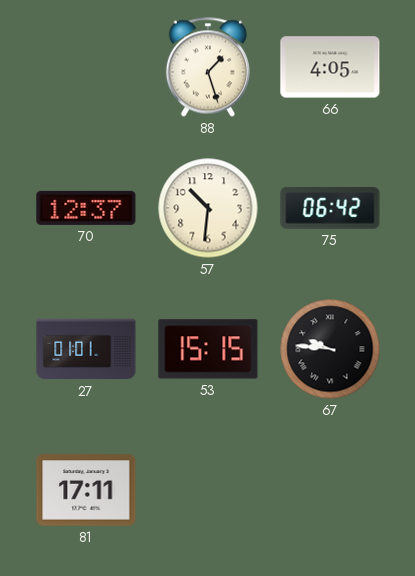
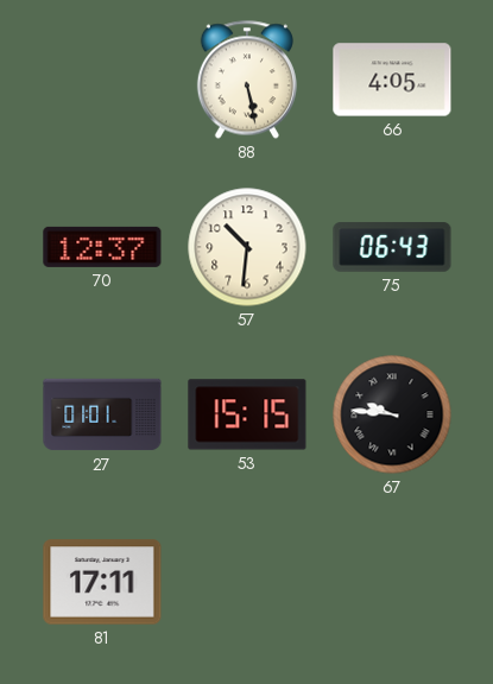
88: 1:27 -> 5:28 (247, 80)
75: 06:42 -> 06:43 (392, 247)
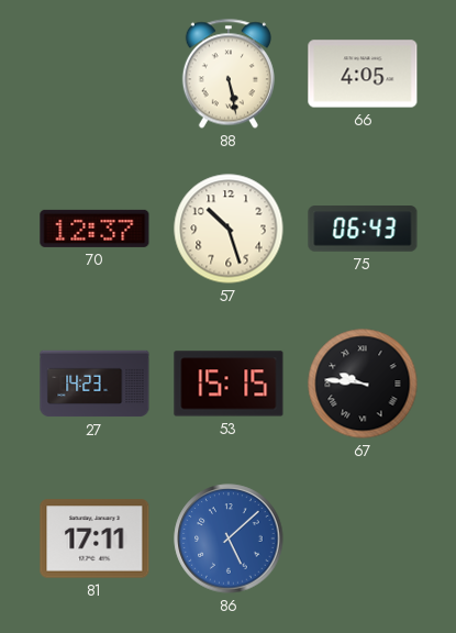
57: 10:31 -> 10:27 (229, 229)
27: 01:01 -> 14:23 (94, 384)
86: none -> 5:08 (229, 538)
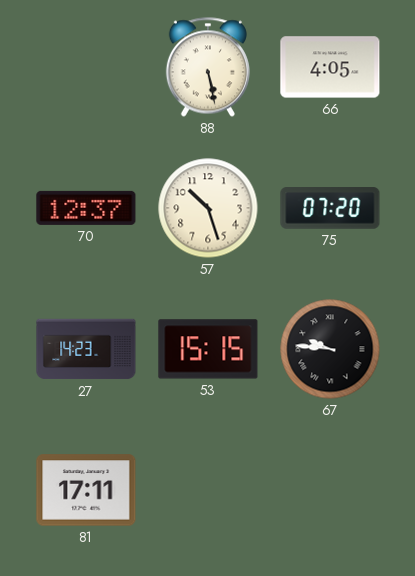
75: 06:43 -> 07:20 (330, 208)
86: 5:08 -> none (229, 538)
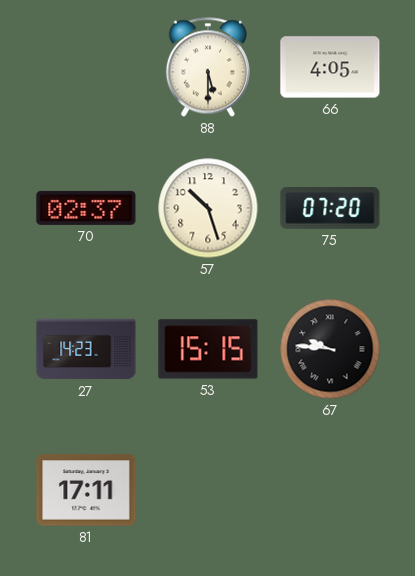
88: 5:28 -> 5:30 (208, 67)
70: 12:37 -> 02:37 (86, 208)
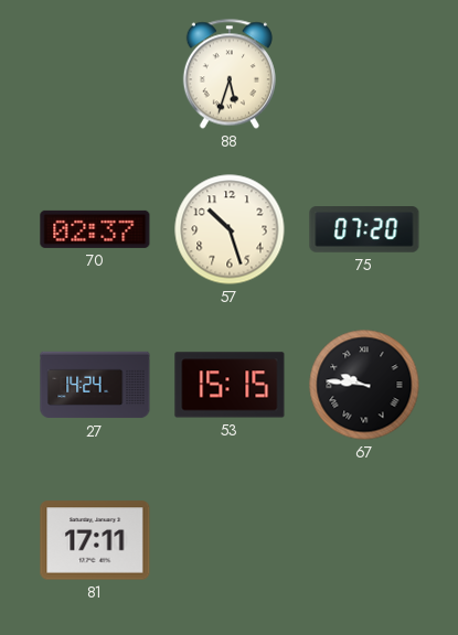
88: 5:30 -> 5:33 (230, 74)
66: 4:05 -> none (330, 67)
27: 14:23 -> 14:24 (95, 385)
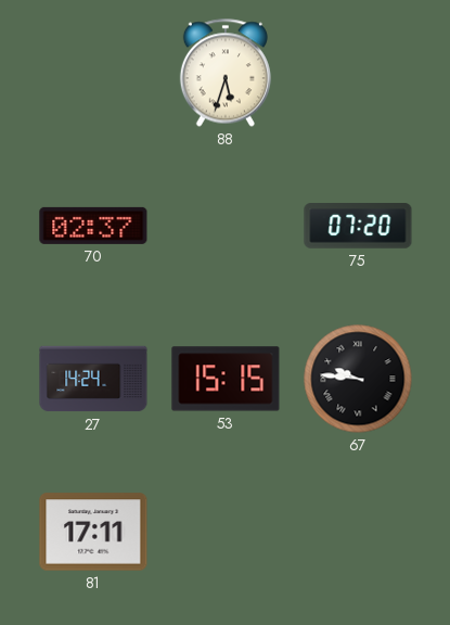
57: 10:27 -> none (230, 229)
